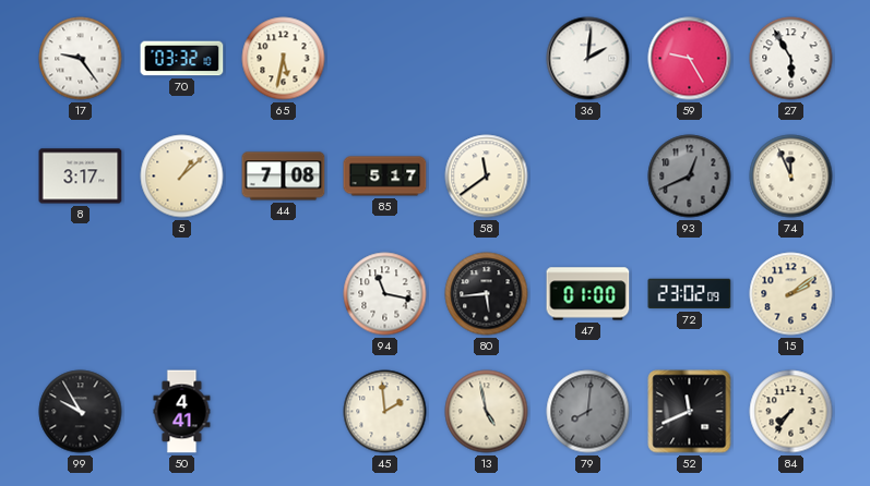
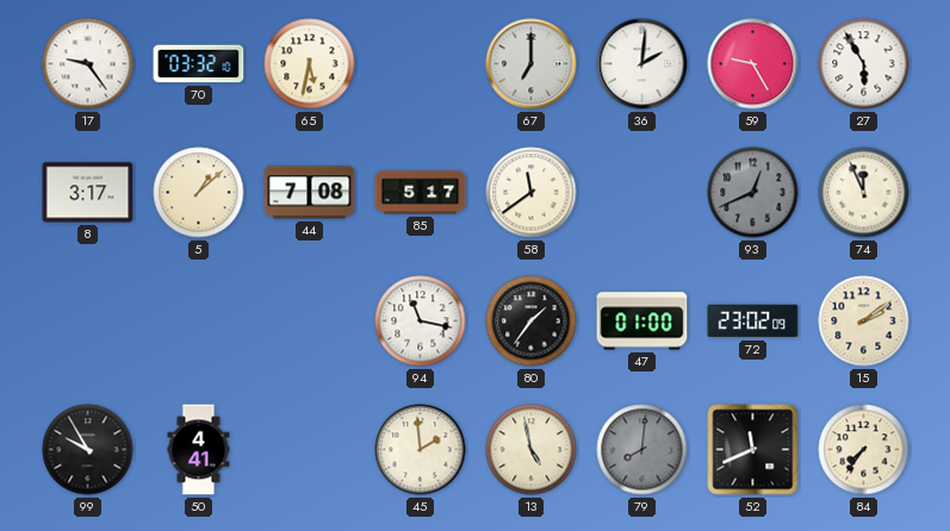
67: none -> 7:00 (532, 64)
80: 5:44 -> 1:36 (532, 321)
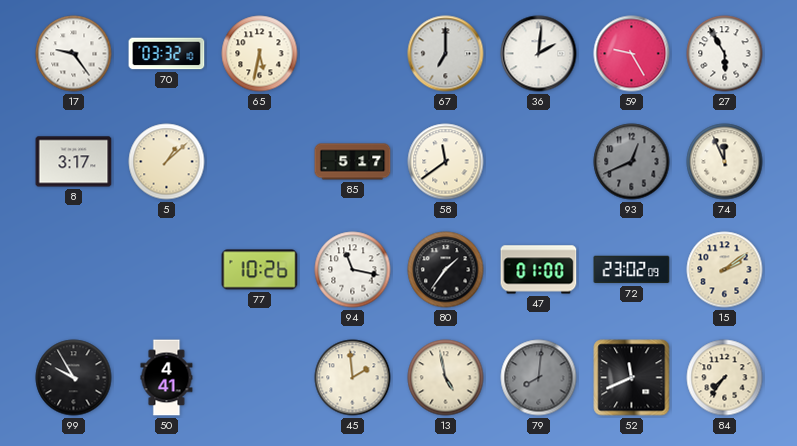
44: 7:08 -> none (310, 193)
77: none -> 10:26 (260, 270)
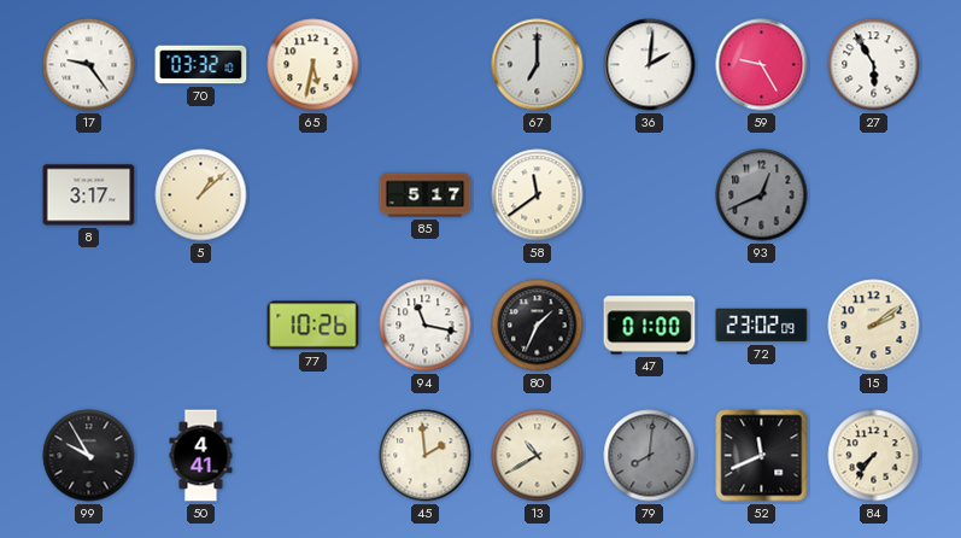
74: 11:56 -> none (725, 162)
80: 1:36 -> 1:34 (538, 326)
13: 4:58 -> 10:40 (538, 456)
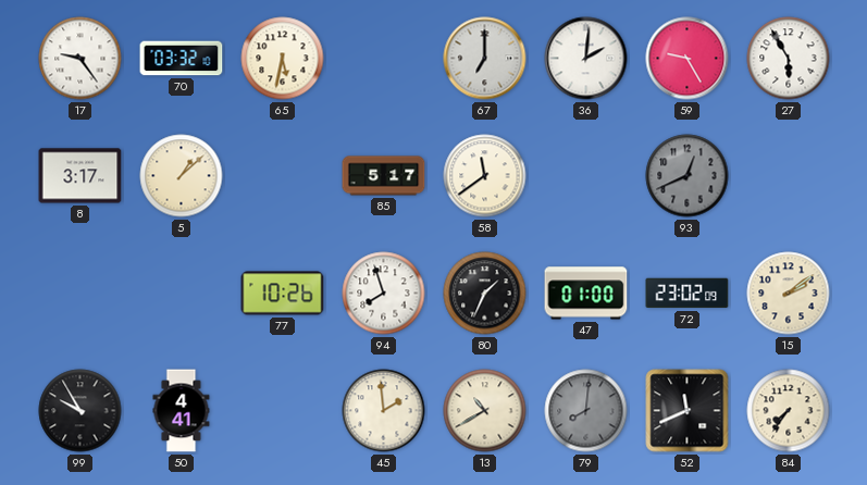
94: 11:17 -> 7:57 (384, 294)
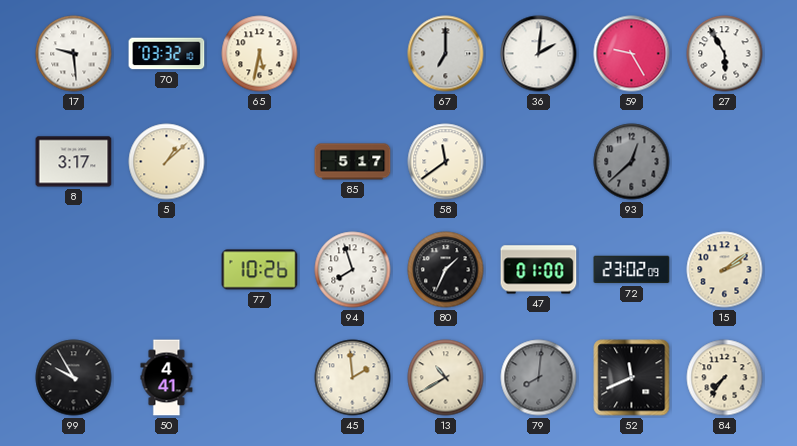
17: 9:24 -> 9:29 (74, 54)
93: 12:41 -> 12:38 (632, 162)
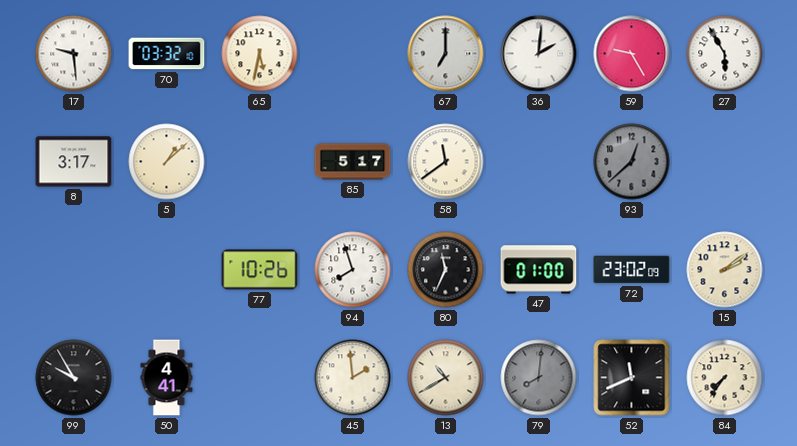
80: 1:34 -> 11:34 (446, 270)
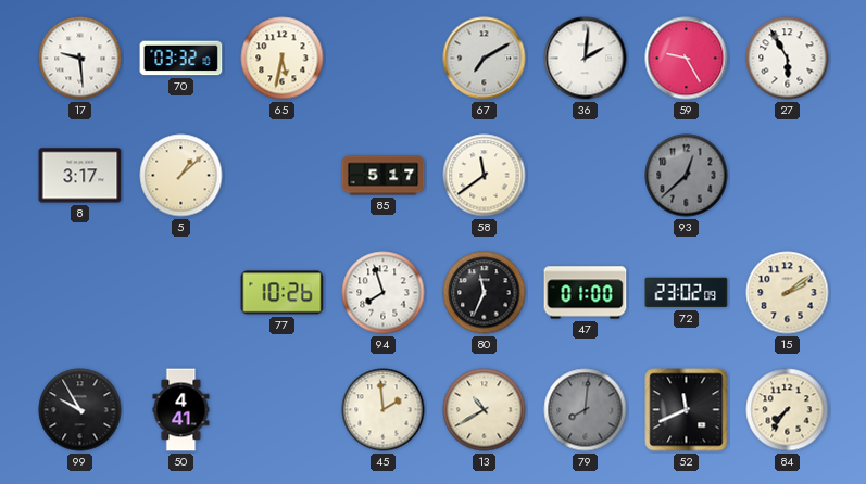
67: 7:00 -> 7:10 (485, 59)
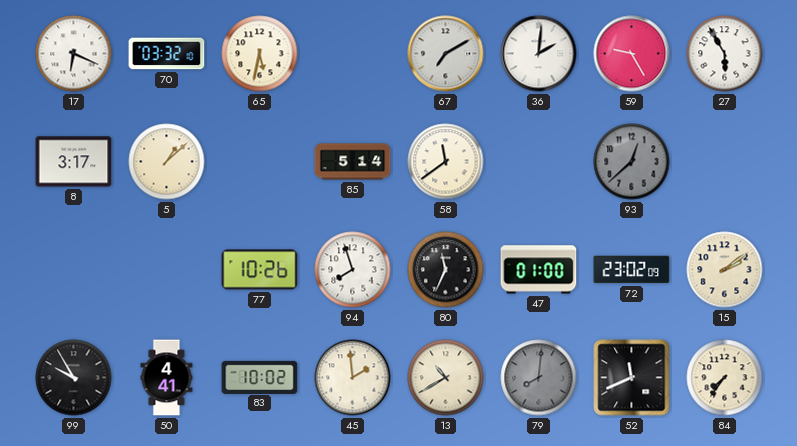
17: 9:29 -> 6:19 (74, 54)
85: 5:17 -> 5:14 (353, 162)
83: none -> 10:02 (260, 377)
